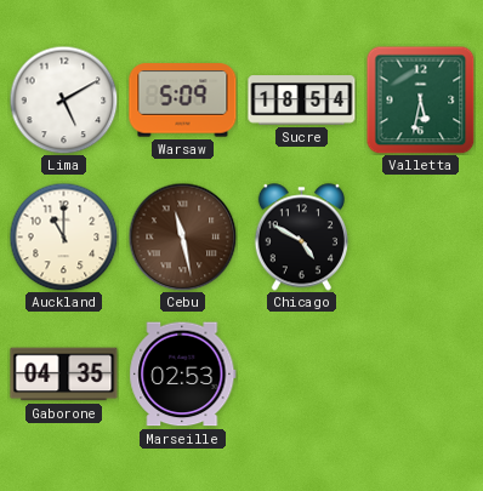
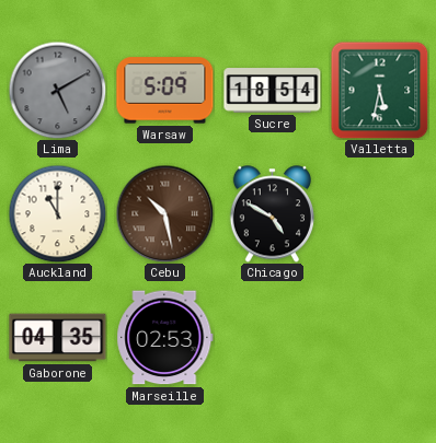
Lima dial: white -> grey (57, 90)
Cebu: 11:28 -> 10:28 (164, 213)
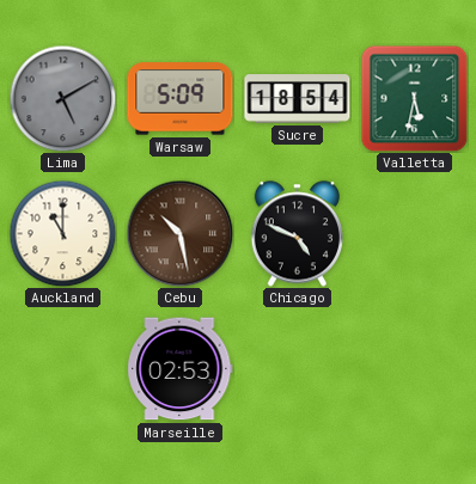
Chicago: 4:50 -> 4:49 (297, 234)
Gaborone: 04:35 -> none (58, 338)
